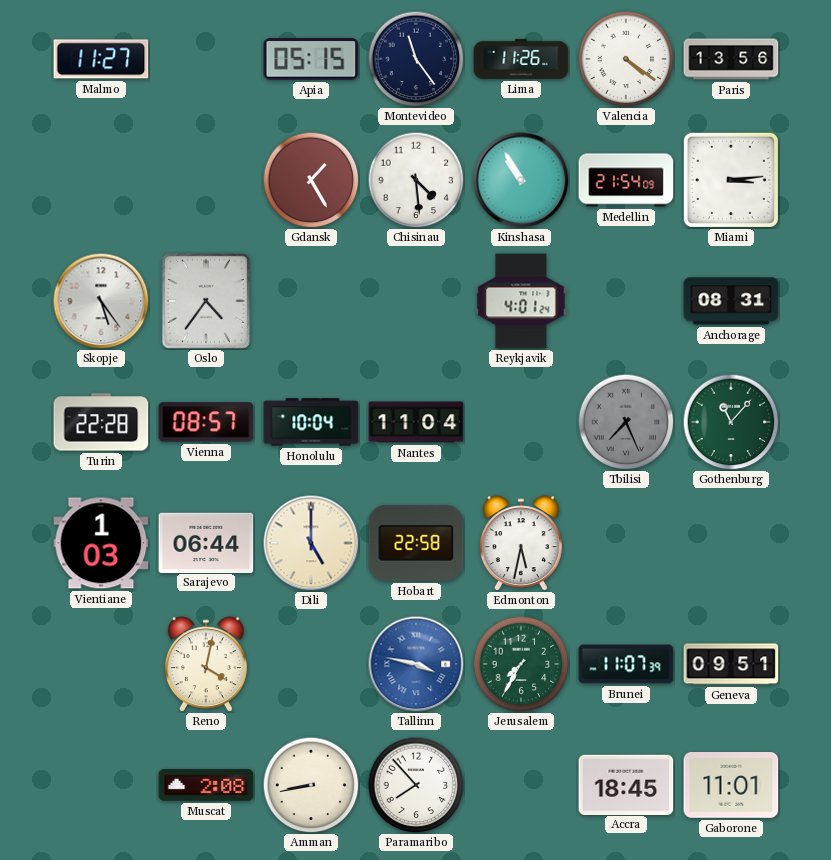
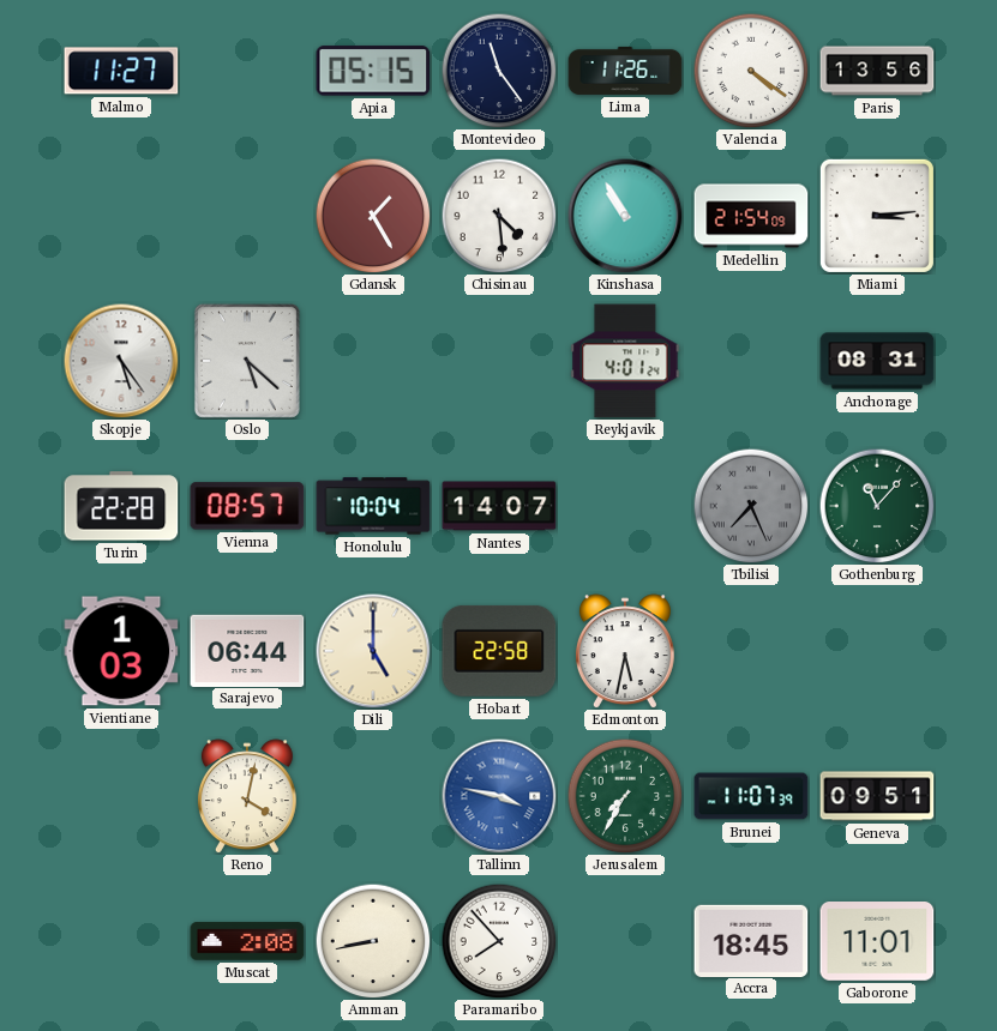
Oslo: 4:36 -> 5:22 (247, 361)
Nantes: 11:04 -> 14:07 (499, 506)
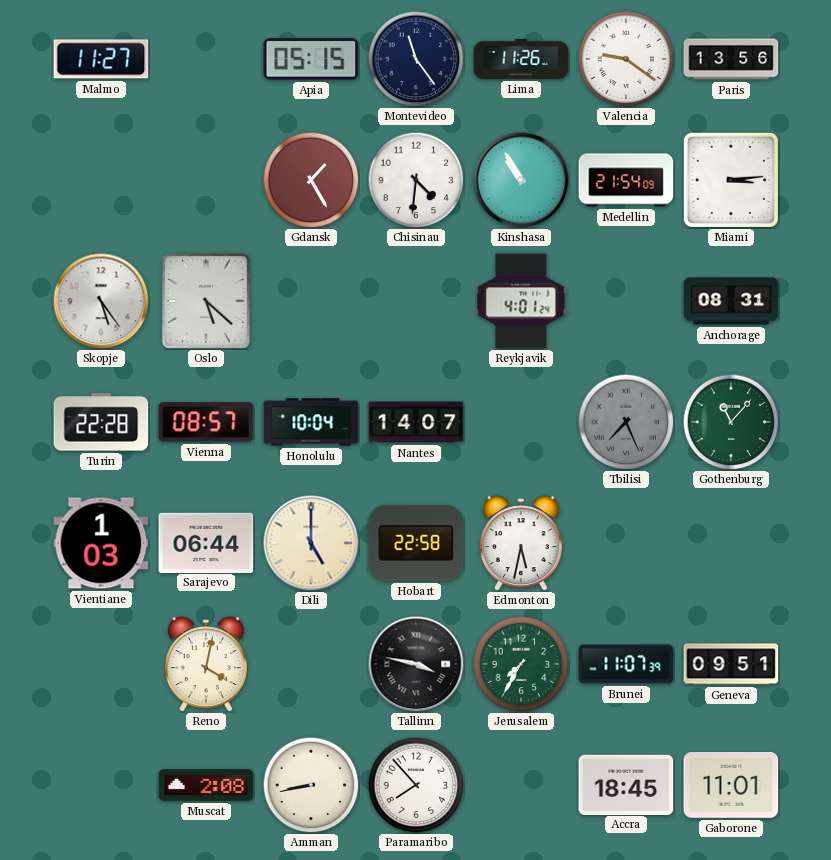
Valencia: 4:21 -> 9:21 (626, 59)
Chisinau: 4:29 -> 4:31 (416, 180)
Tallinn dial: blue -> black (416, 664)
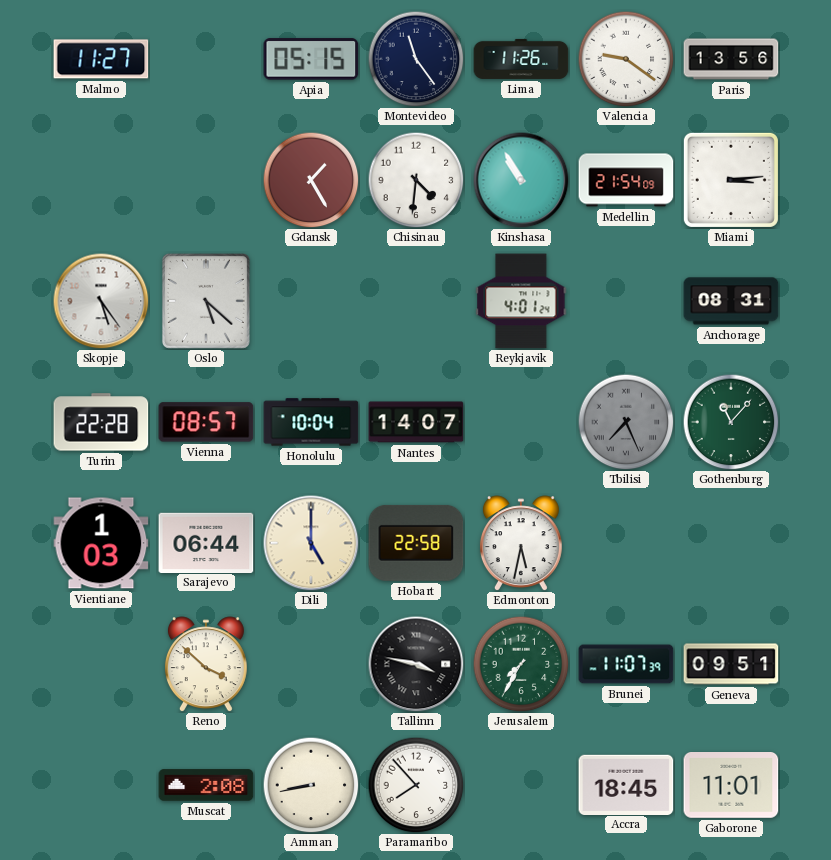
Reno: 4:02 -> 3:52 (206, 664)
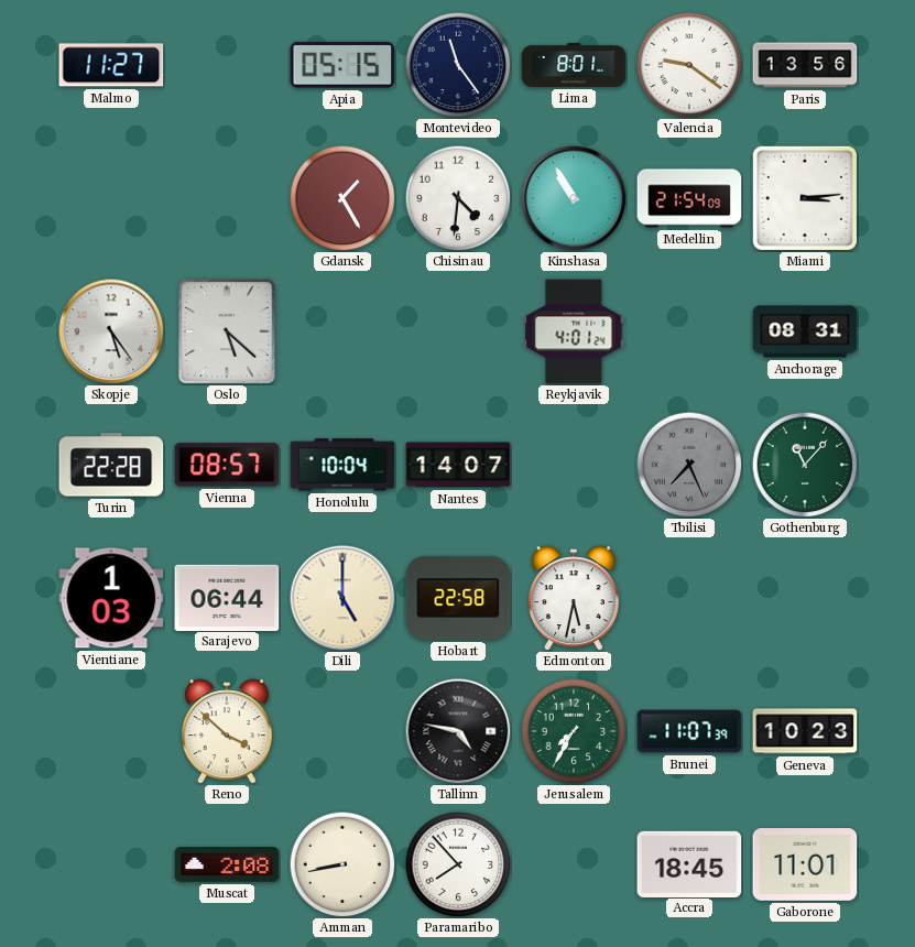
Lima: 11:26 -> 8:01 (574, 65)
Tallinn: 3:47 -> 4:47 (458, 731)
Geneva: 09:51 -> 10:23 (805, 731)
